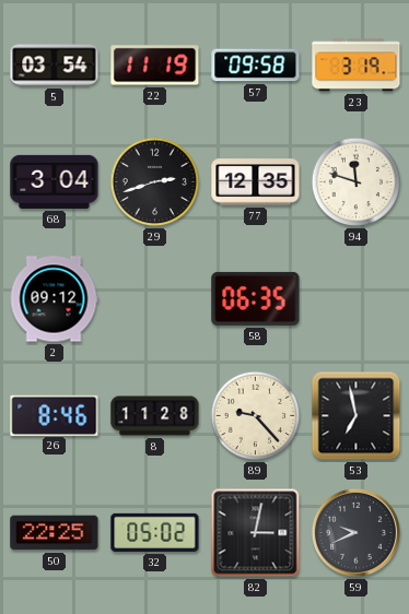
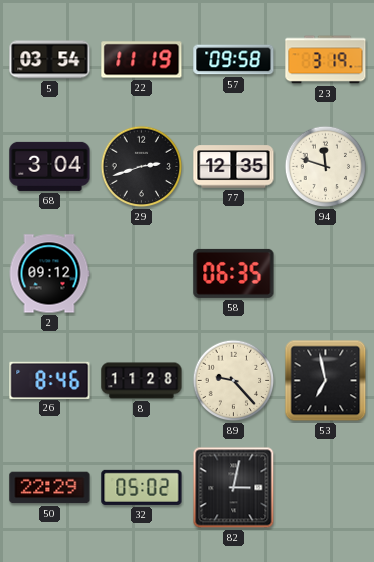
50: 22:25 -> 22:29 (50, 488)
59: 9:41 -> none (355, 532)
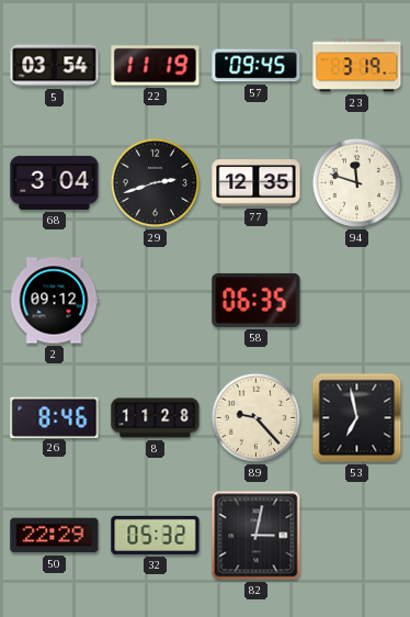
57: 09:58 -> 09:45 (257, 66)
32: 05:02 -> 05:32 (156, 535)
